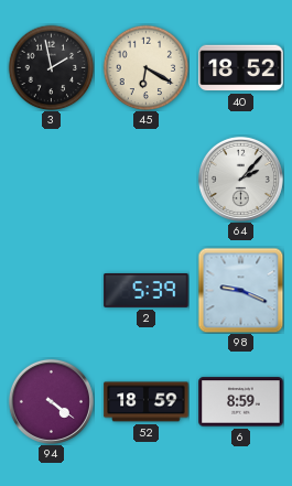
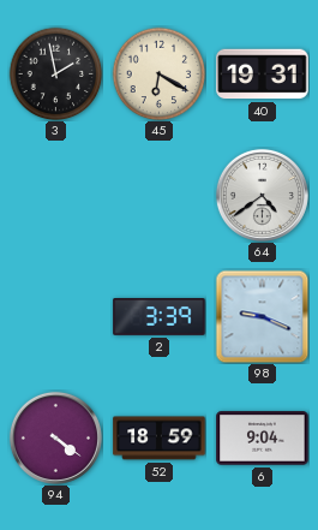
40: 18:52 -> 19:31 (263, 75)
64: 2:07 -> 4:39 (262, 195)
2: 5:39 -> 3:39 (160, 317)
6: 8:59 -> 9:04 (263, 439)
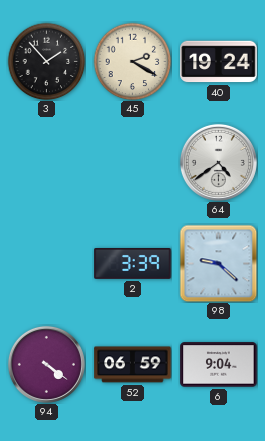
3: 1:58 -> 1:53 (46, 61)
45: 6:20 -> 2:20 (132, 61)
40: 19:31 -> 19:24 (219, 62)
98: 9:19 -> 9:22 (218, 263)
52: 18:59 -> 06:59 (133, 365)
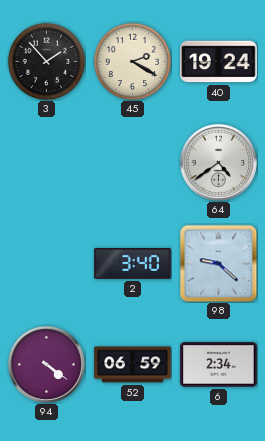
2: 3:39 -> 3:40 (133, 264)
6: 9:04 -> 2:34 (219, 365)
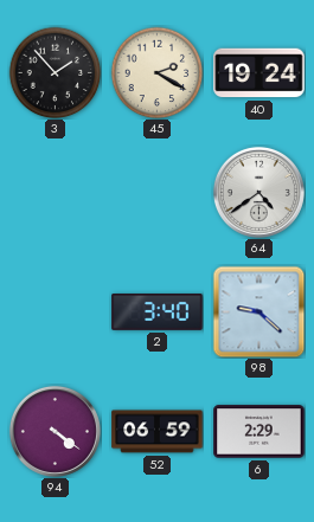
6: 2:34 -> 2:29 (259, 432)
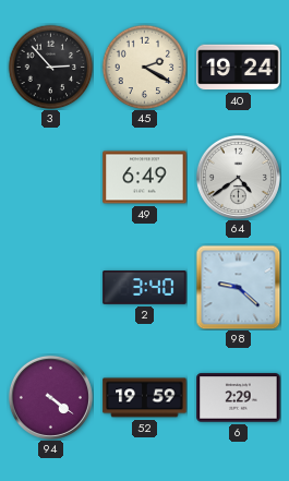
3: 1:53 -> 2:53 (50, 67)
49: none -> 6:49 (145, 178)
52: 06:59 -> 19:59 (145, 398)
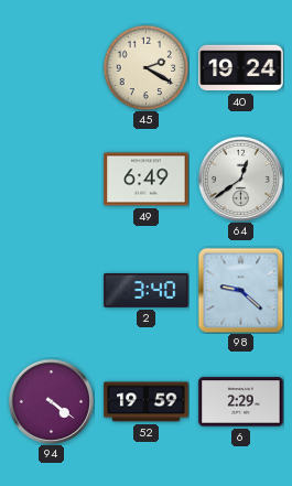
3: 2:53 -> none (50, 67)
64: 4:39 -> 12:39 (240, 179)
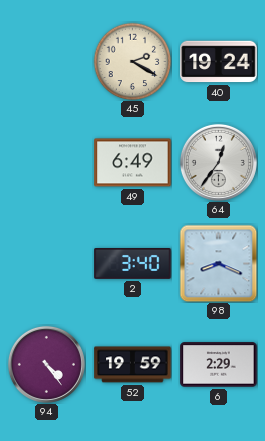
64: 12:39 -> 12:36 (218, 162)
98: 9:22 -> 8:19 (218, 263)
94: 4:21 -> 4:24 (46, 364)
